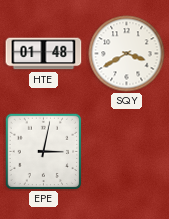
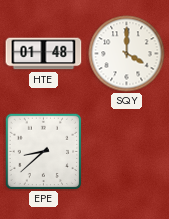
SQY: 3:40 -> 4:00 (127, 54)
EPE: 3:02 -> 8:38 (43, 151)
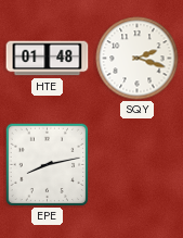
SQY: 4:00 -> 2:18 (138, 59)
EPE: 8:38 -> 8:13 (47, 164)
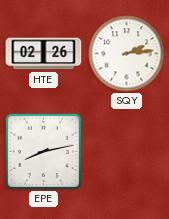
HTE: 01:48 -> 02:26 (44, 54)
SQY: 2:18 -> 2:14 (127, 54)
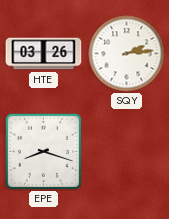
HTE: 02:26 -> 03:26 (44, 54)
EPE: 8:13 -> 8:18 (43, 151)
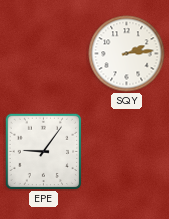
HTE: 03:26 -> none (44, 54)
EPE: 8:18 -> 9:06 (43, 151)
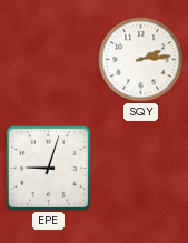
EPE: 9:06 -> 9:03 (48, 168)
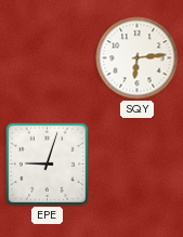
SQY: 2:14 -> 6:14 (138, 58)
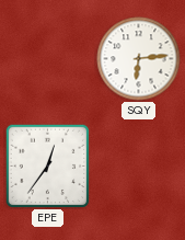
EPE: 9:03 -> 12:36 (47, 165)
